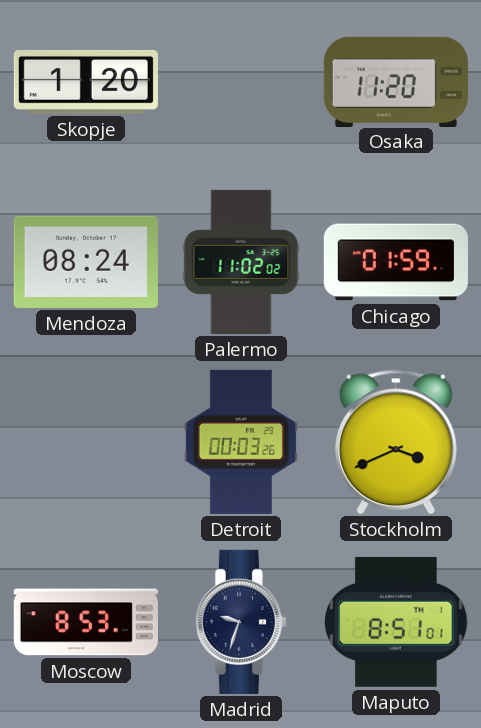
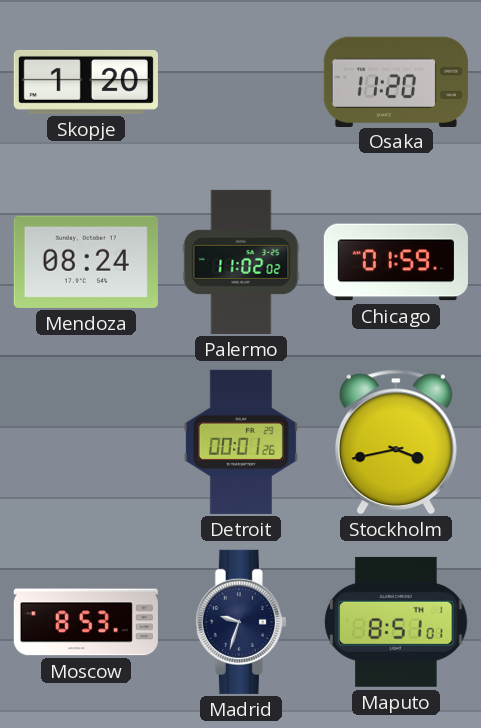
Detroit: 00:03 -> 00:01 (241, 442)
Stockholm: 3:41 -> 3:43 (396, 442)
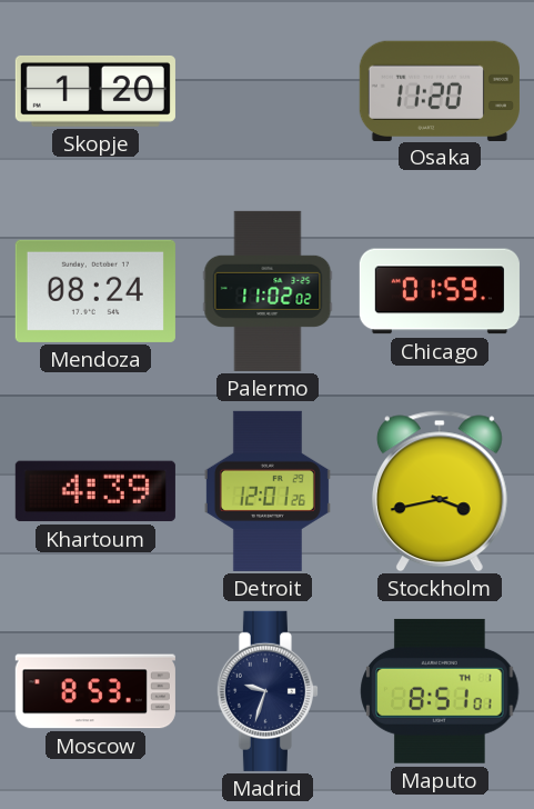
Khartoum: none -> 4:39 (95, 491)
Detroit: 00:01 -> 12:01 (268, 491)
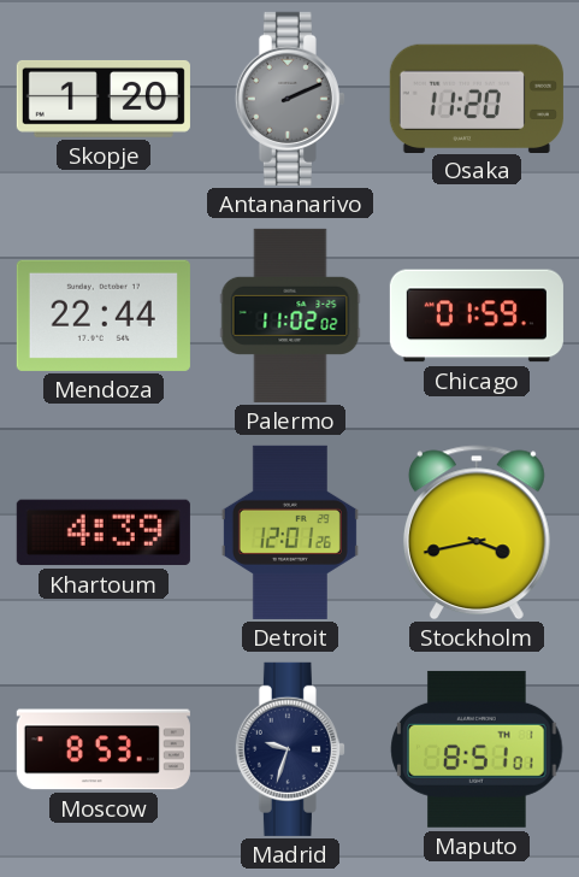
Antananarivo: none -> 2:11 (290, 99)
Mendoza: 08:24 -> 22:44 (104, 316)
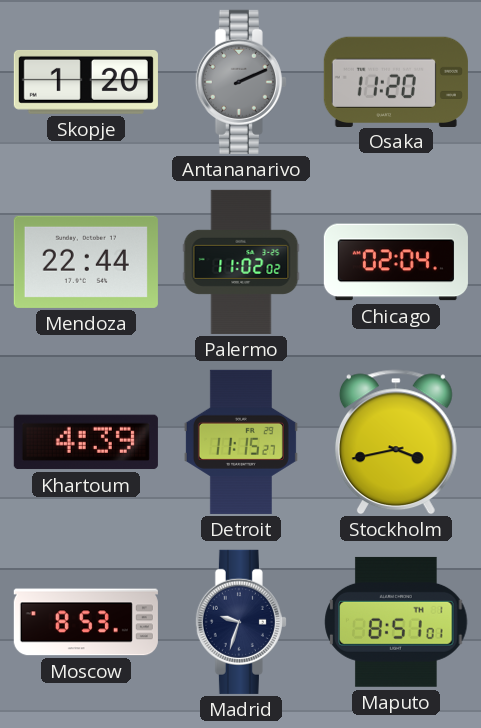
Chicago: 01:59 -> 02:04 (396, 262)
Detroit: 12:01 -> 11:15 (241, 442)
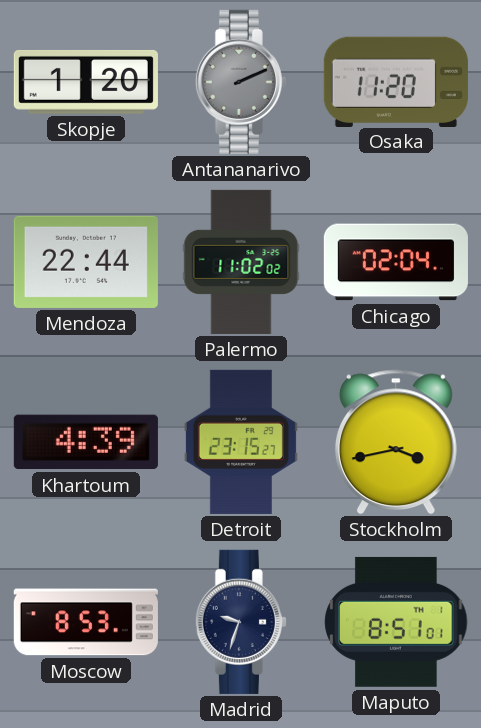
Detroit: 11:15 -> 23:15 (241, 442)
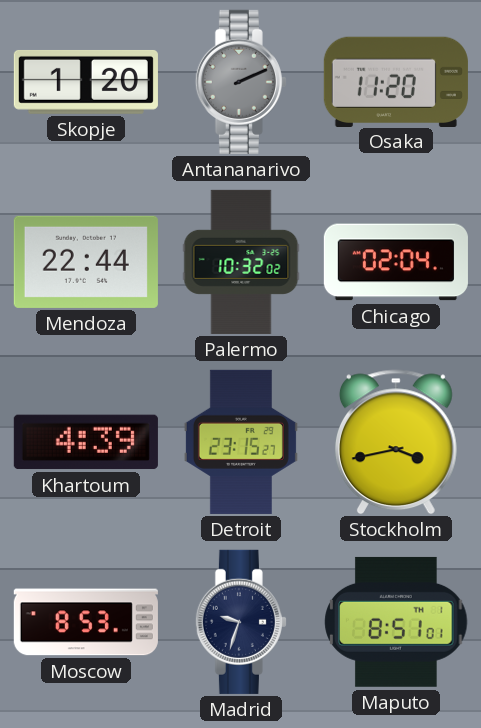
Palermo: 11:02 -> 10:32 (241, 262)
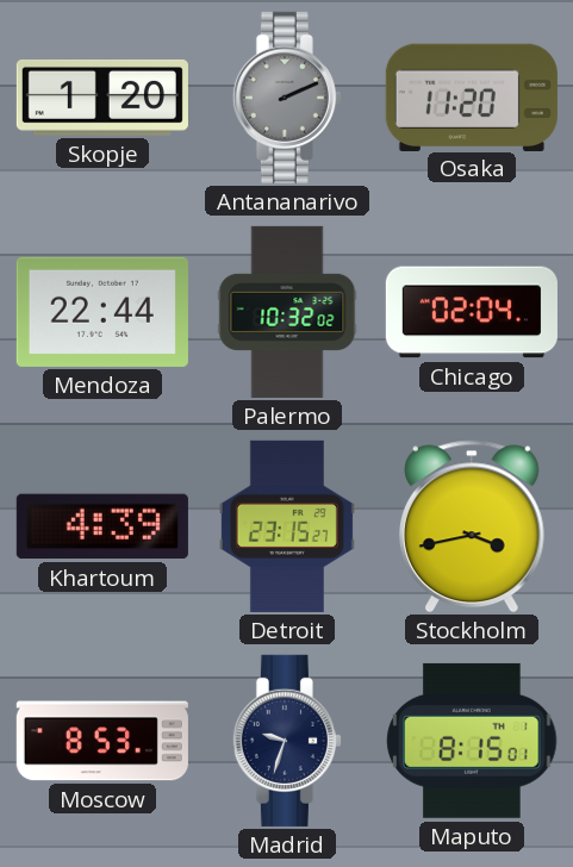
Maputo: 8:51 -> 8:15 (472, 741)
